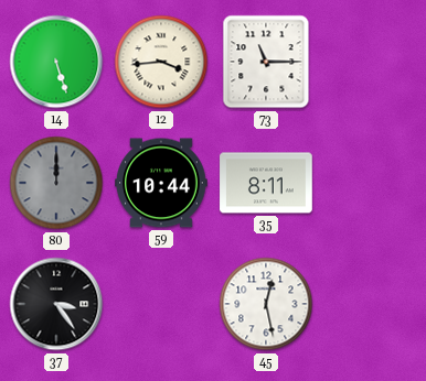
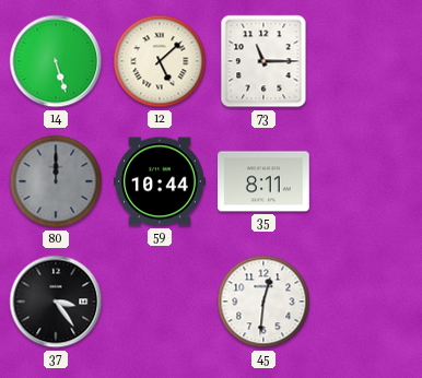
12: 3:44 -> 5:08 (160, 61)
45: 12:28 -> 12:31 (263, 302)
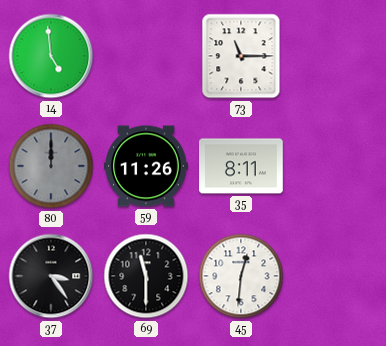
14: 5:27 -> 4:59 (51, 56)
12: 5:08 -> none (160, 61)
59: 10:44 -> 11:26 (146, 166)
69: none -> 11:30 (146, 276)
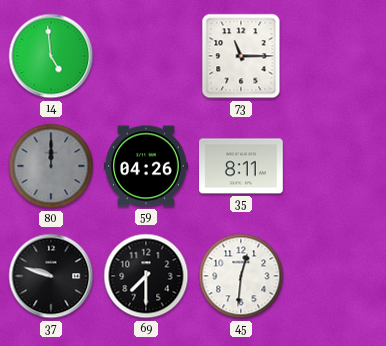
59: 11:26 -> 04:26 (146, 166)
37: 3:24 -> 9:48 (51, 276)
69: 11:30 -> 7:30 (146, 276)
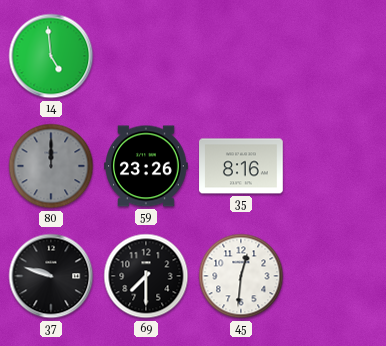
73: 11:15 -> none (241, 56)
59: 04:26 -> 23:26 (146, 166)
35: 8:11 -> 8:16 (241, 166)
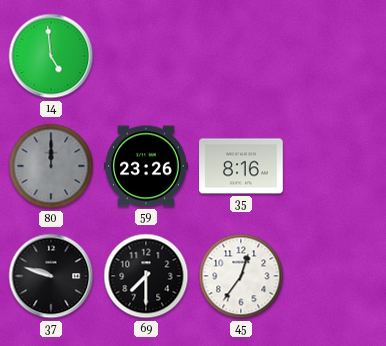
45: 12:31 -> 12:36 (241, 276)
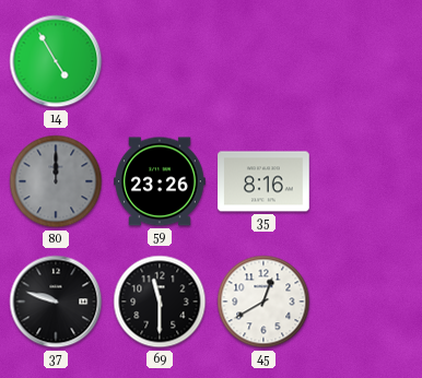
14: 4:59 -> 4:55 (56, 61)
69: 7:30 -> 11:30 (160, 302)
45: 12:36 -> 12:40 (263, 302)
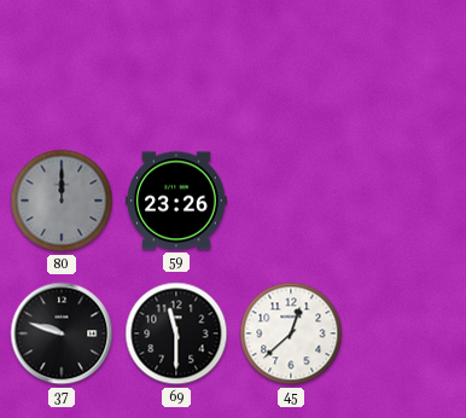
14: 4:55 -> none (56, 61)
35: 8:16 -> none (263, 181)
45: 12:40 -> 12:38 (291, 333)
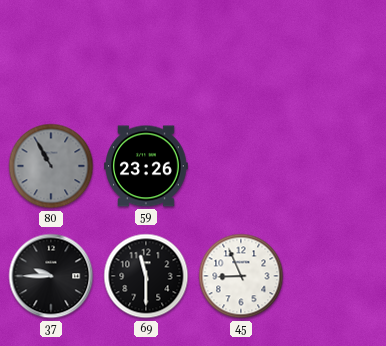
80: 12:00 -> 10:55 (51, 166)
37: 9:48 -> 9:45 (51, 276)
45: 12:38 -> 8:56 (241, 276)
